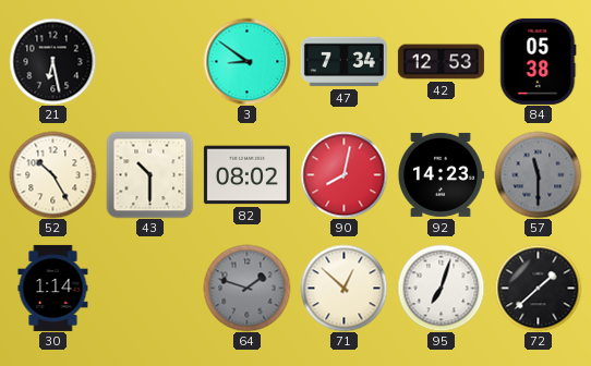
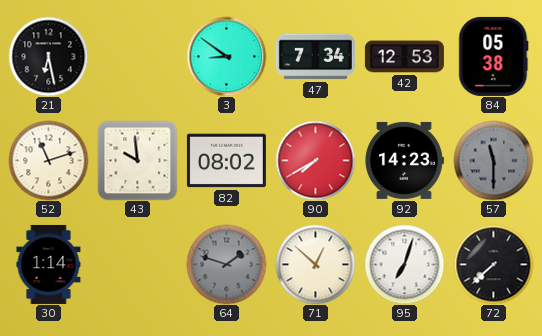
52: 10:25 -> 11:12 (48, 160)
43: 10:30 -> 9:59 (137, 160)
90: 8:02 -> 7:40 (315, 160)
72: 1:38 -> 7:38 (493, 264)
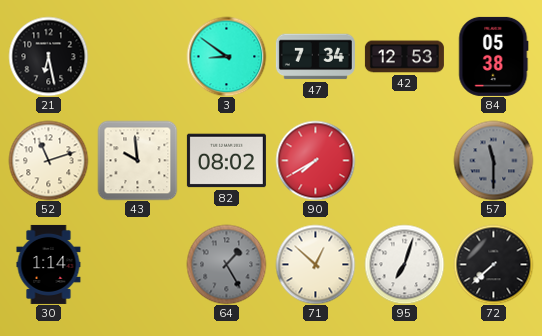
92: 14:23 -> none (404, 160)
64: 1:48 -> 1:25 (226, 264)
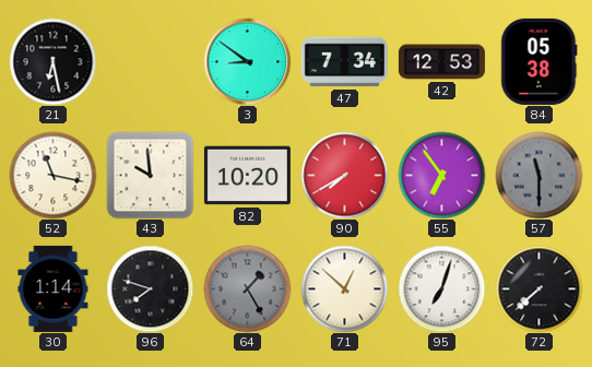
52: 11:12 -> 11:17 (52, 175)
82: 08:02 -> 10:20 (247, 176)
55: none -> 6:54 (441, 175)
96: none -> 7:48 (150, 288)
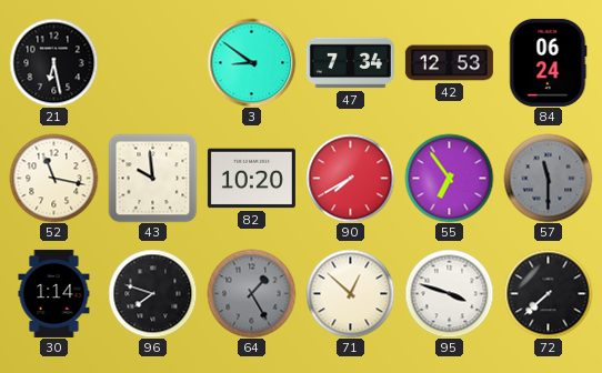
84: 05:38 -> 06:24 (549, 62)
95: 7:03 -> 3:48 (449, 293)
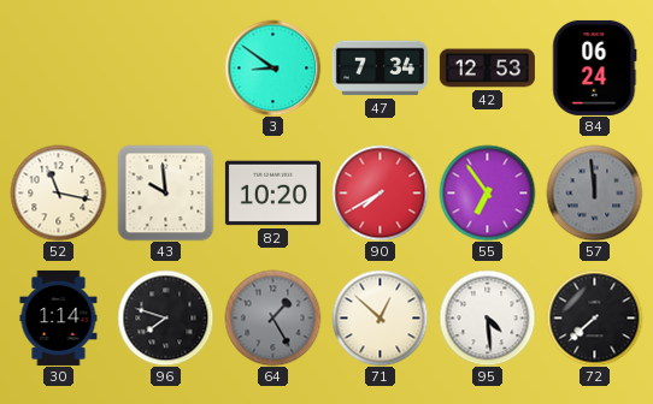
21: 6:28 -> none (53, 62)
57: 11:30 -> 11:59 (594, 192)
95: 3:48 -> 4:29 (487, 317)
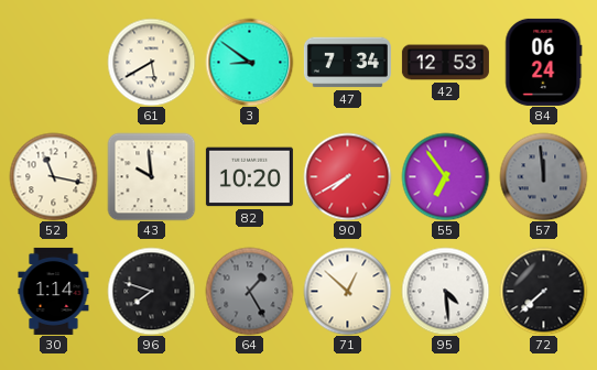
61: none -> 5:40 (151, 62)
